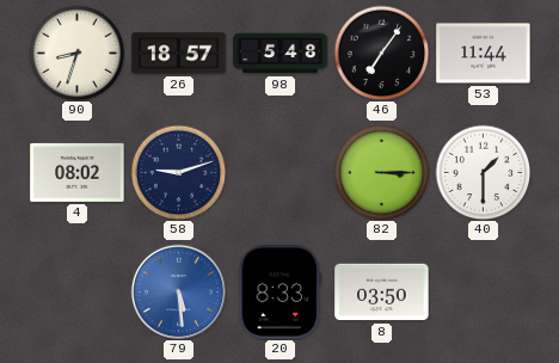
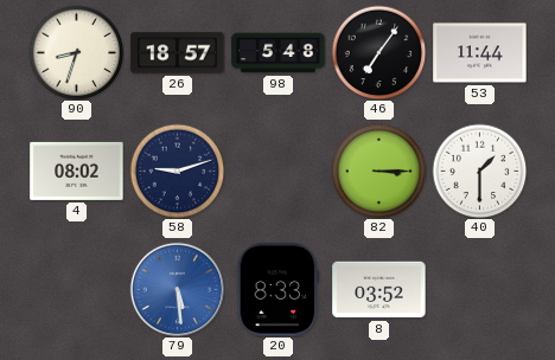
8: 03:50 -> 03:52 (379, 290)
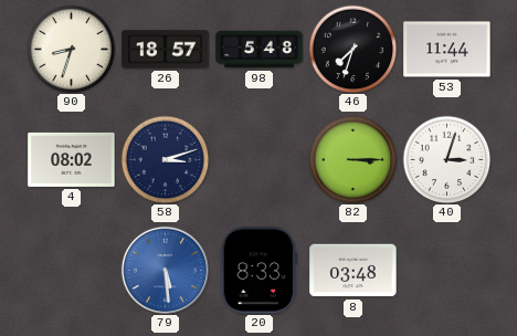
46: 7:06 -> 7:33 (352, 49)
58: 9:12 -> 3:12 (165, 159)
40: 1:30 -> 3:03 (446, 159)
8: 03:52 -> 03:48 (354, 271)
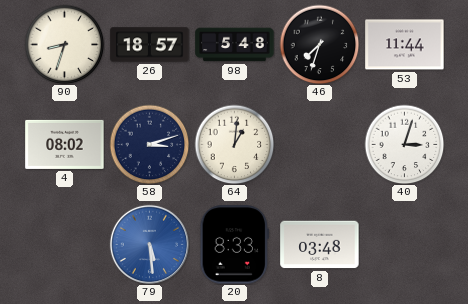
64: none -> 1:01 (234, 144)
82: 3:15 -> none (352, 159)
